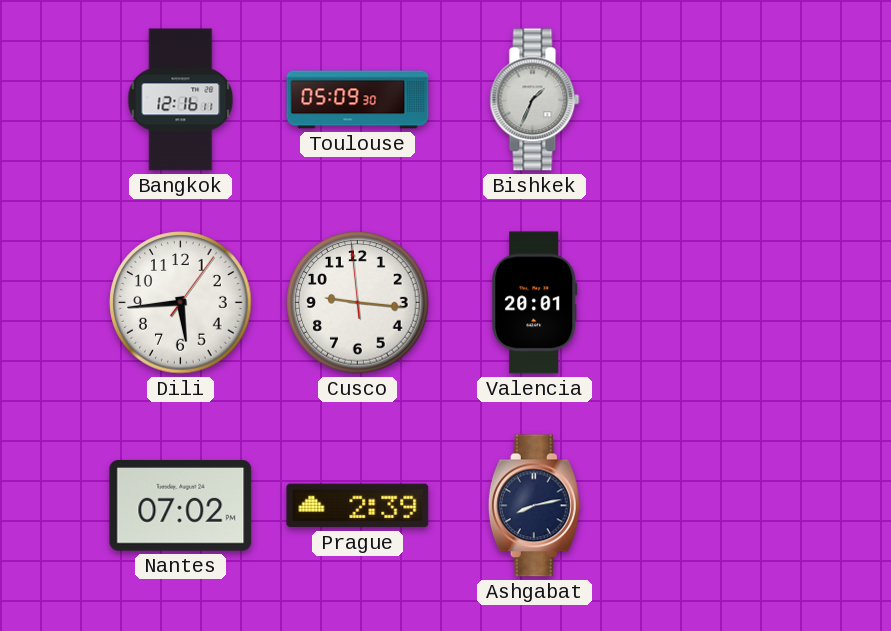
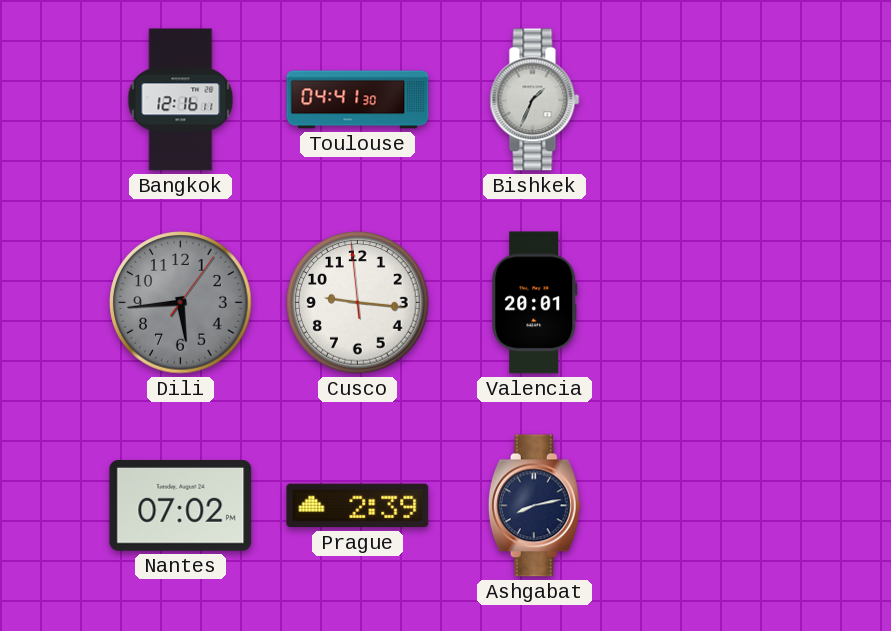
Toulouse: 05:09 -> 04:41 (358, 100)
Dili dial: white -> grey (181, 303)
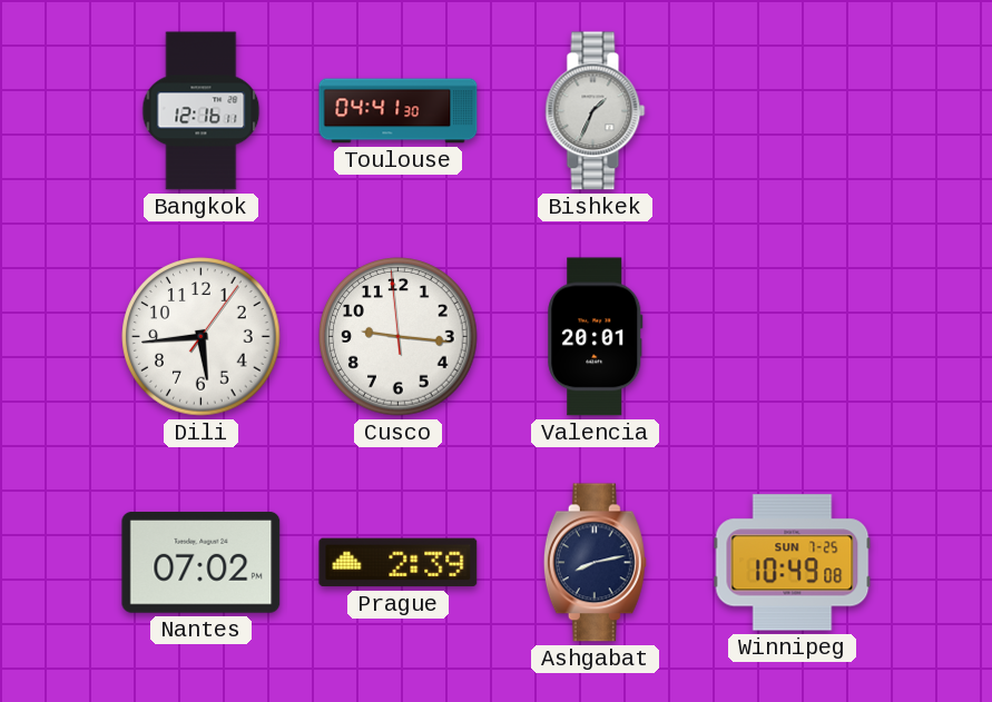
Dili dial: grey -> white (202, 337)
Winnipeg: none -> 10:49 (793, 563)
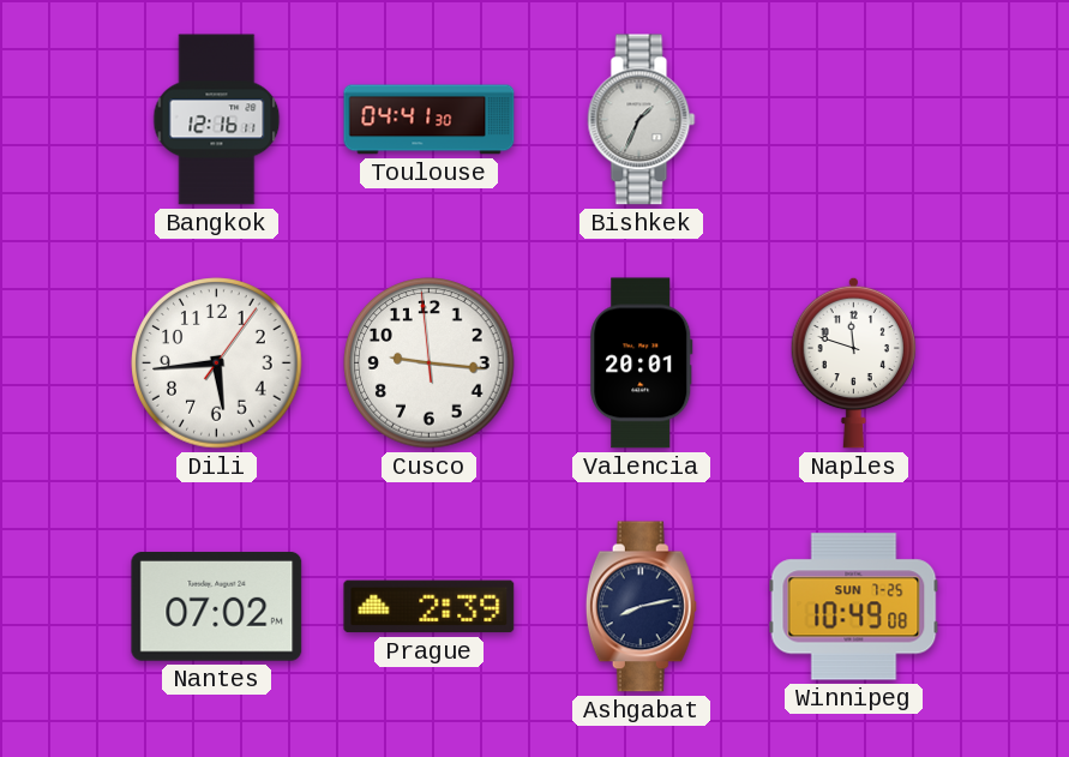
Naples: none -> 11:48 (854, 362)
